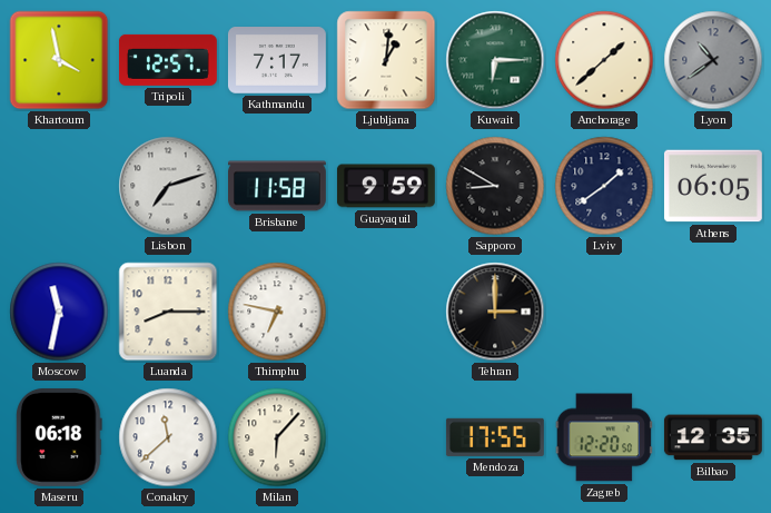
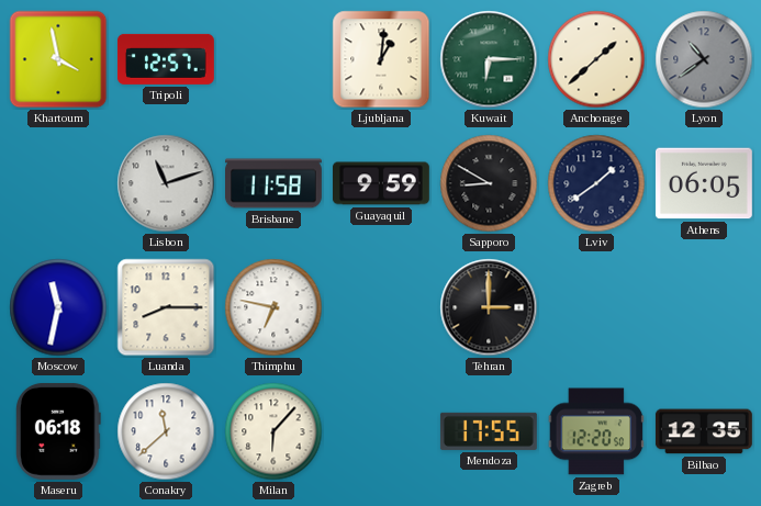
Kathmandu: 7:17 -> none (277, 60)
Lisbon: 7:12 -> 11:12 (166, 183)
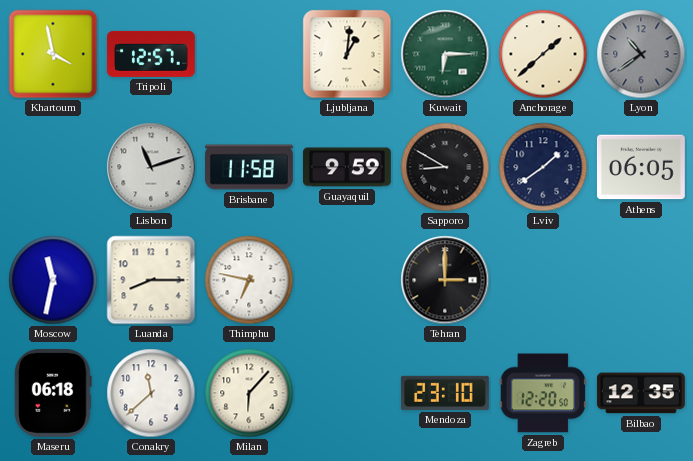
Mendoza: 17:55 -> 23:10 (445, 393)
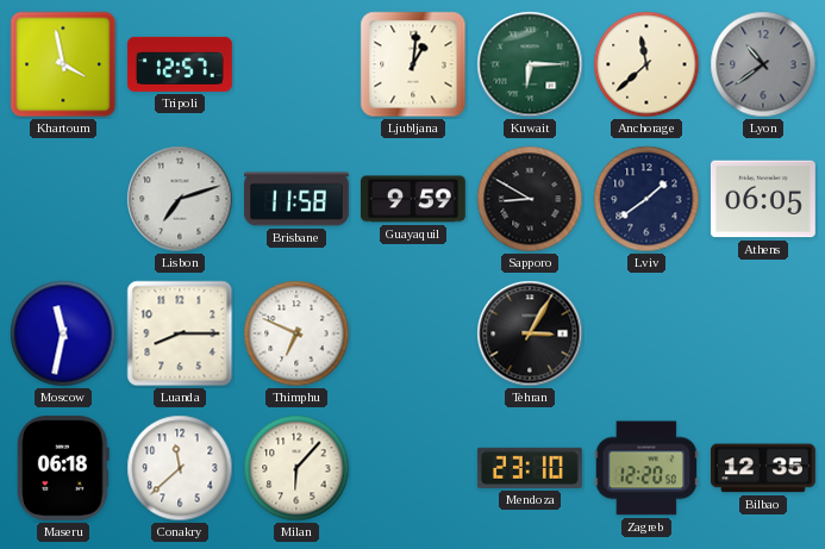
Anchorage: 1:38 -> 11:38 (646, 64)
Lisbon: 11:12 -> 7:12 (180, 199)
Thimphu: 6:47 -> 6:49 (296, 333)
Tehran: 3:00 -> 3:05 (530, 333)
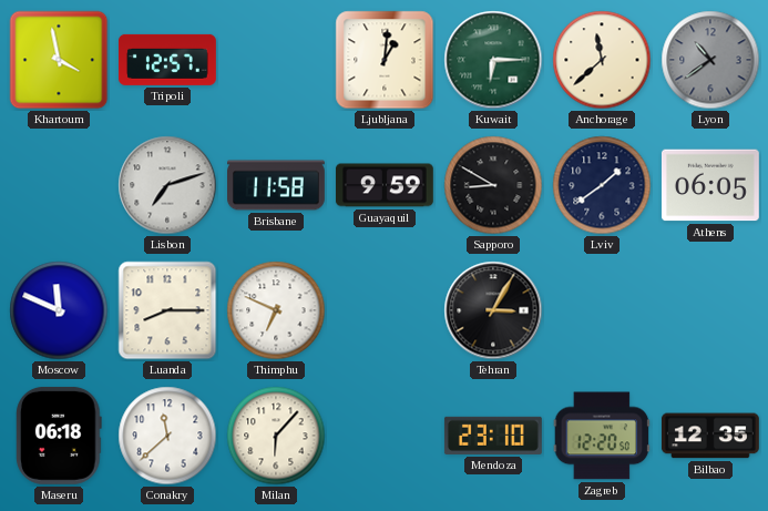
Moscow: 11:32 -> 11:49 (59, 310)
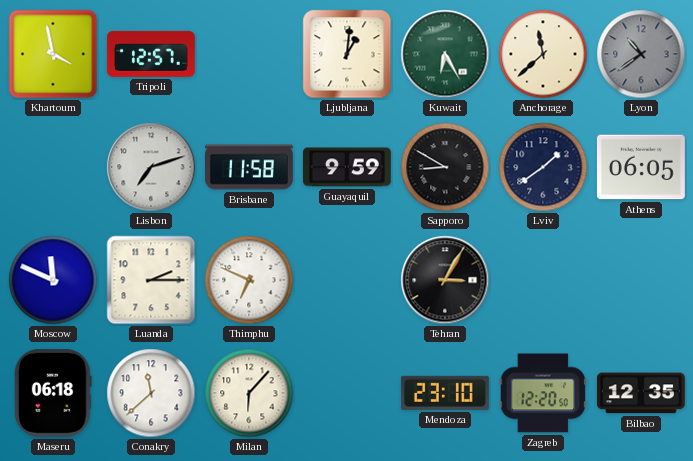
Kuwait: 6:15 -> 6:25 (445, 54)
Luanda: 8:15 -> 2:15 (151, 280)
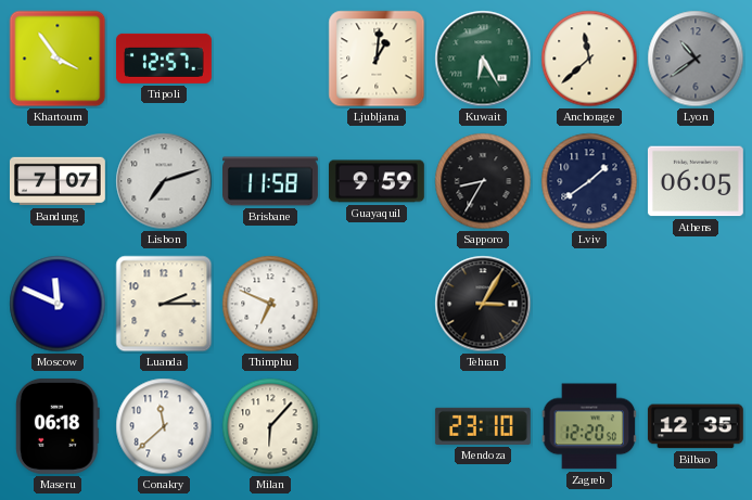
Khartoum: 3:58 -> 3:54 (58, 59)
Bandung: none -> 7:07 (58, 181)
Sapporo: 8:50 -> 8:35 (483, 181)
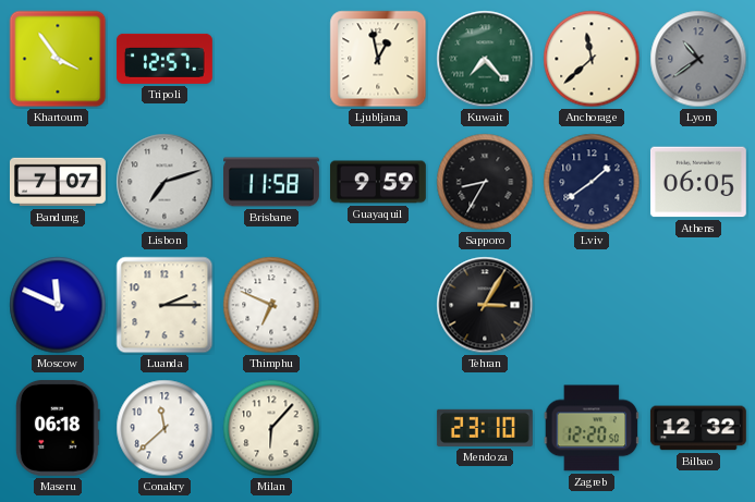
Ljubljana: 1:01 -> 12:58 (378, 59)
Kuwait: 6:25 -> 7:23 (485, 59)
Bilbao: 12:35 -> 12:32 (698, 428)
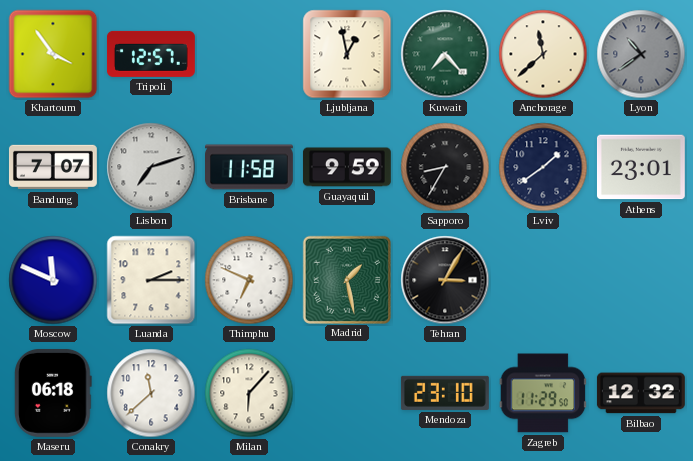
Athens: 06:05 -> 23:01 (641, 167)
Madrid: none -> 1:28 (346, 279)
Zagreb: 12:20 -> 11:29 (543, 393)
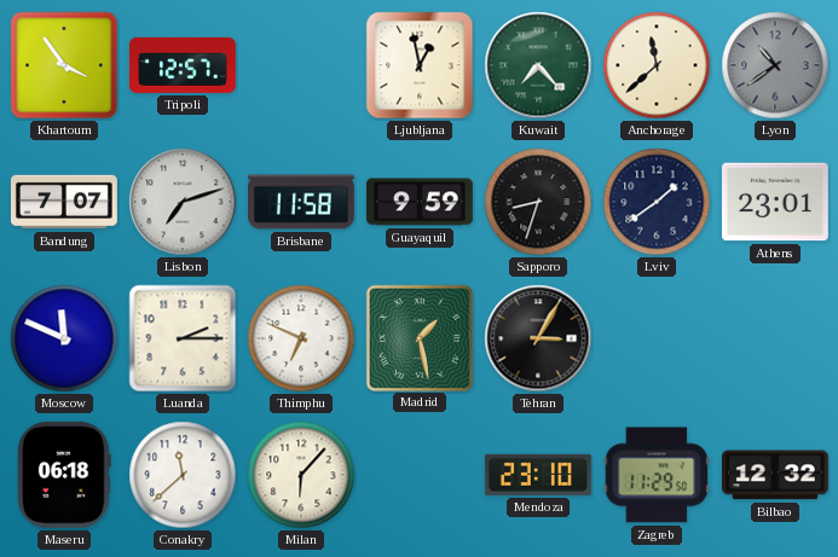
Sapporo: 8:35 -> 8:33 (538, 202)
